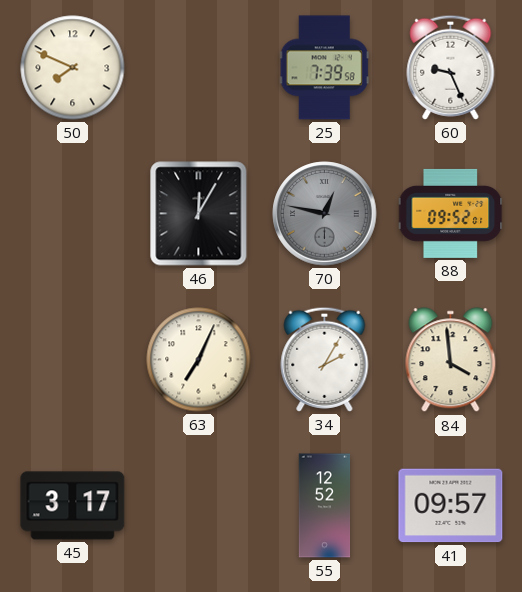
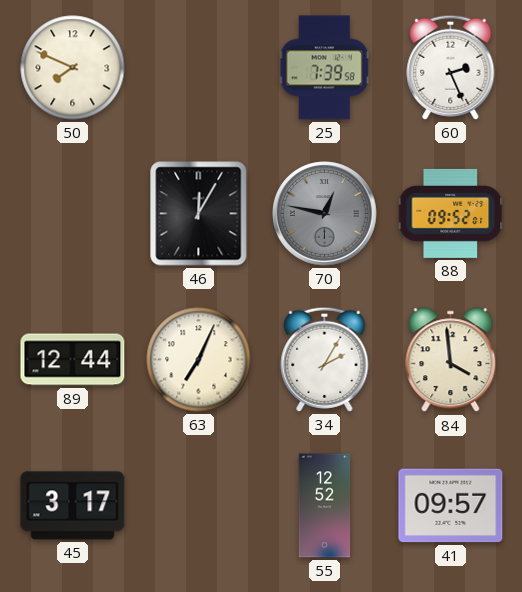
60: 9:26 -> 2:26 (451, 67)
89: none -> 12:44 (73, 360)
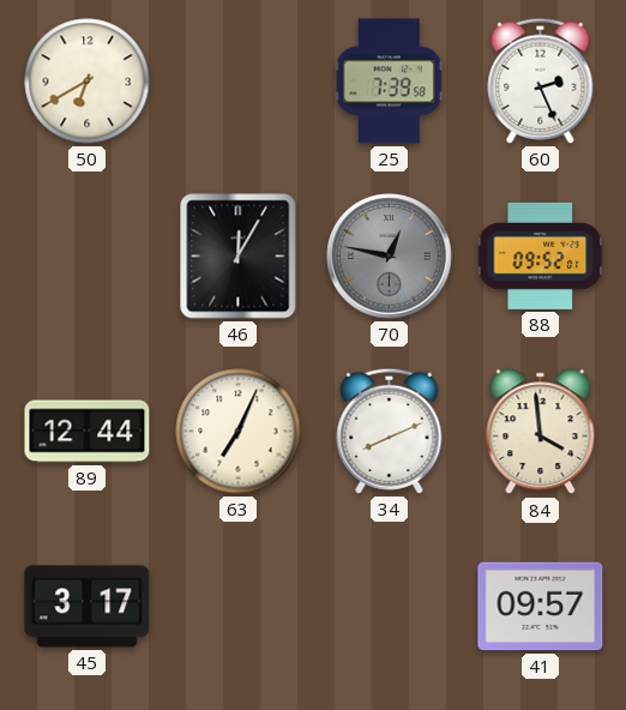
50: 7:49 -> 6:40 (88, 82)
34: 2:05 -> 8:11 (390, 431)
55: 12:52 -> none (325, 506)
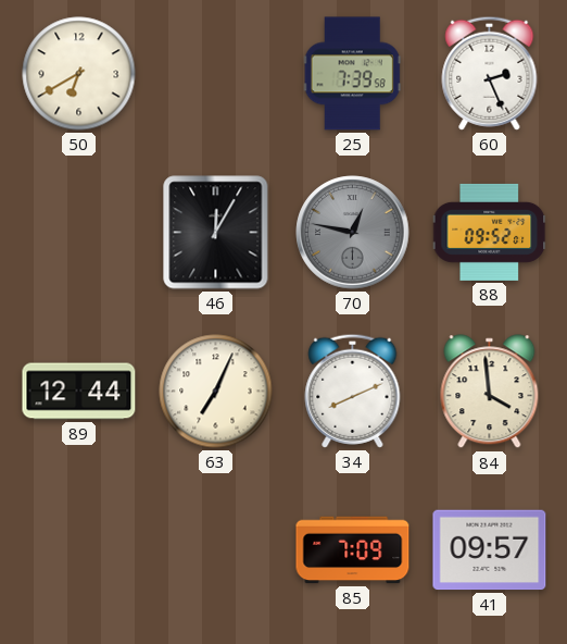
45: 3:17 -> none (88, 607)
85: none -> 7:09 (353, 550)
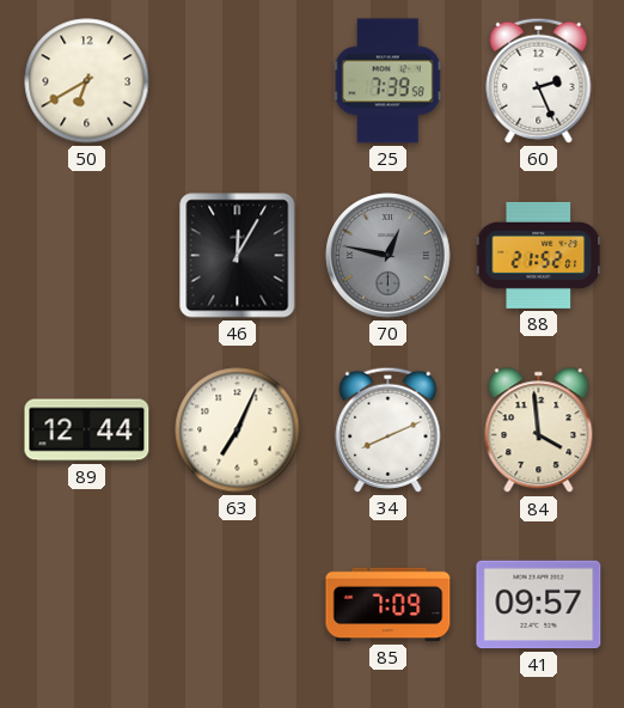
88: 09:52 -> 21:52 (539, 255)
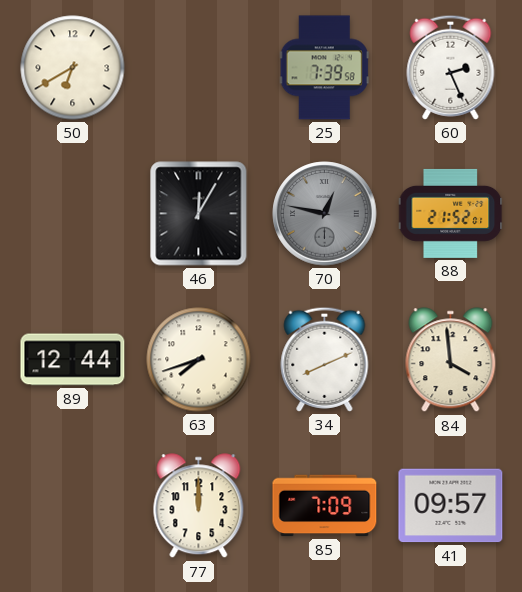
63: 7:04 -> 7:42 (199, 360)
77: none -> 12:00 (199, 506)
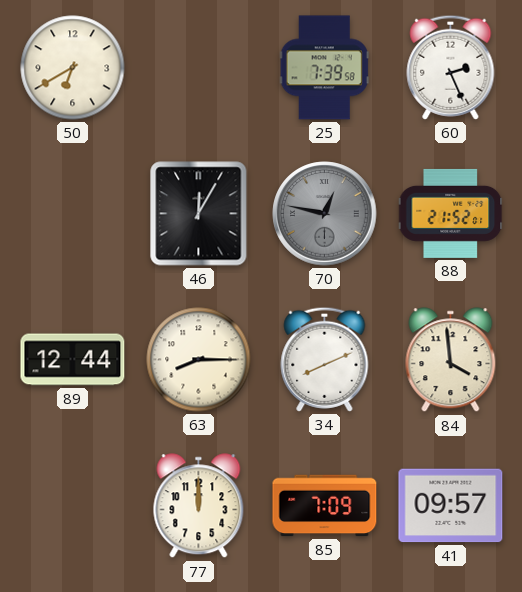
63: 7:42 -> 8:15 (199, 360)
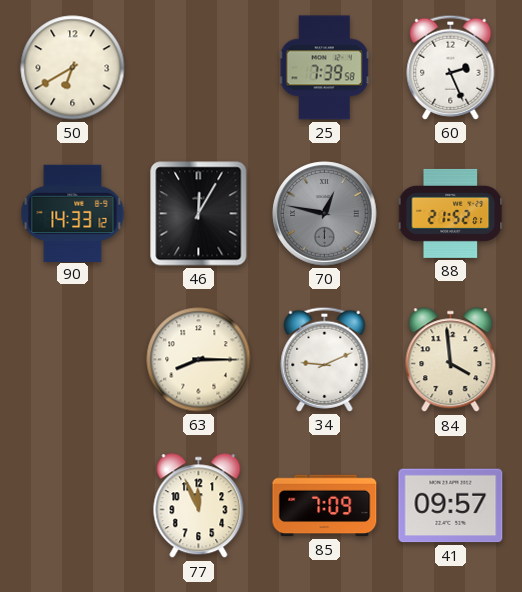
90: none -> 14:33 (73, 213)
89: 12:44 -> none (73, 360)
34: 8:11 -> 9:11 (325, 359)
77: 12:00 -> 11:56 (199, 506)
